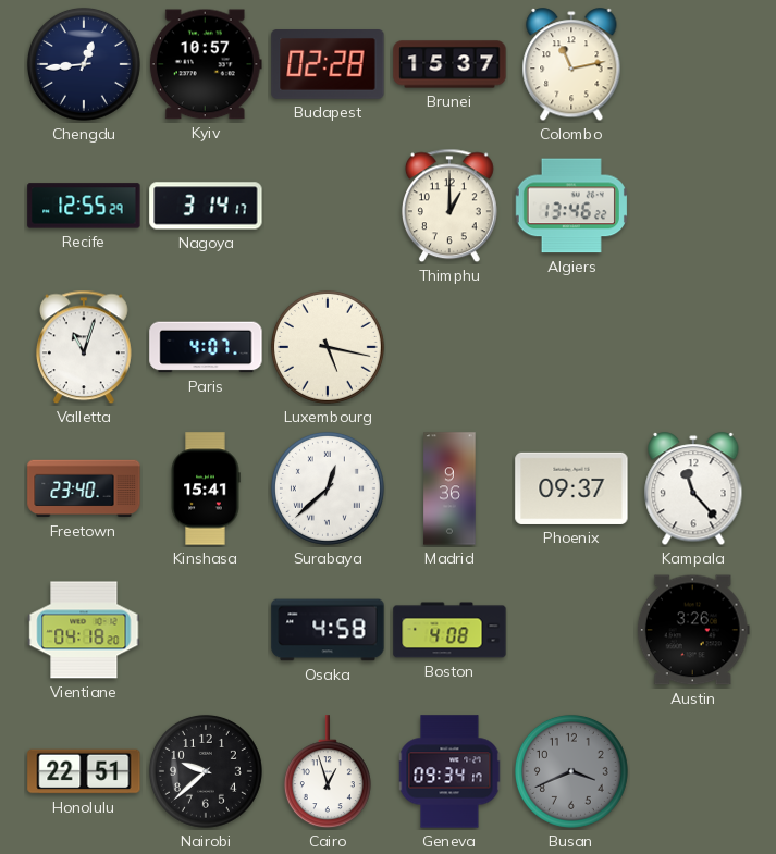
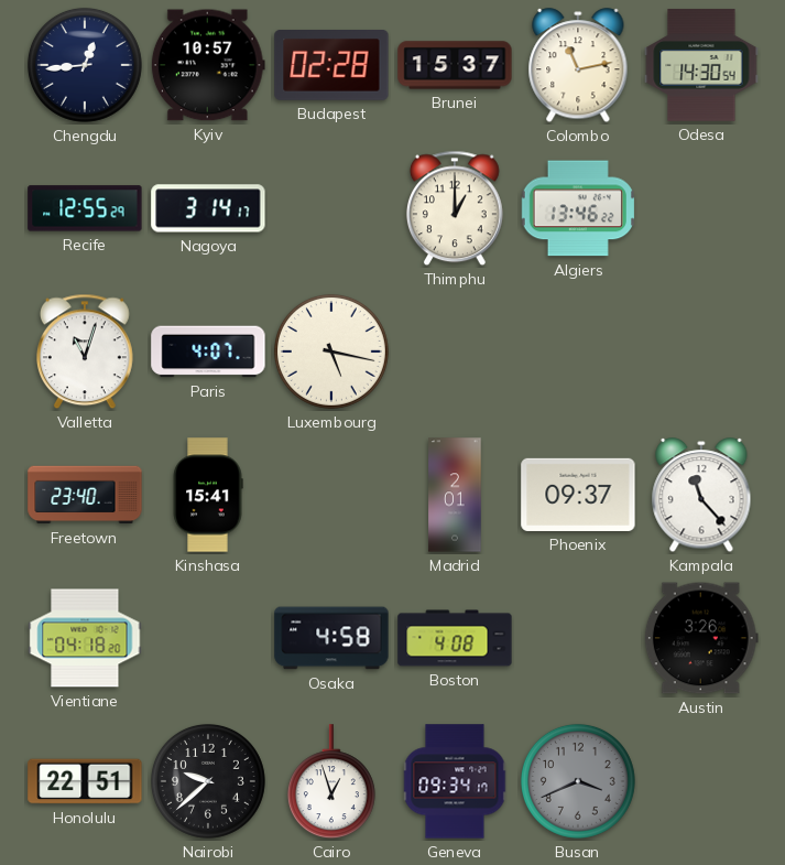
Odesa: none -> 14:30 (701, 65)
Surabaya: 12:38 -> none (328, 488)
Madrid: 9:36 -> 2:01 (455, 495)
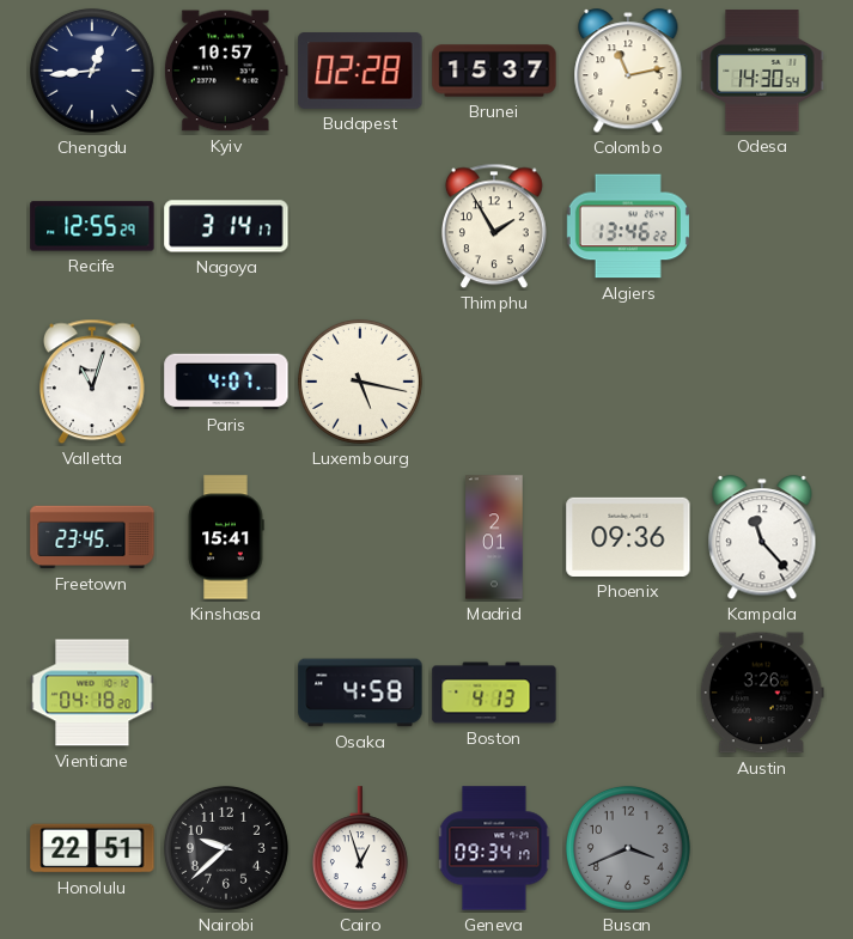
Thimphu: 1:00 -> 1:55 (494, 226)
Freetown: 23:40 -> 23:45 (92, 537)
Phoenix: 09:37 -> 09:36 (628, 537)
Boston: 4:08 -> 4:13 (494, 693)
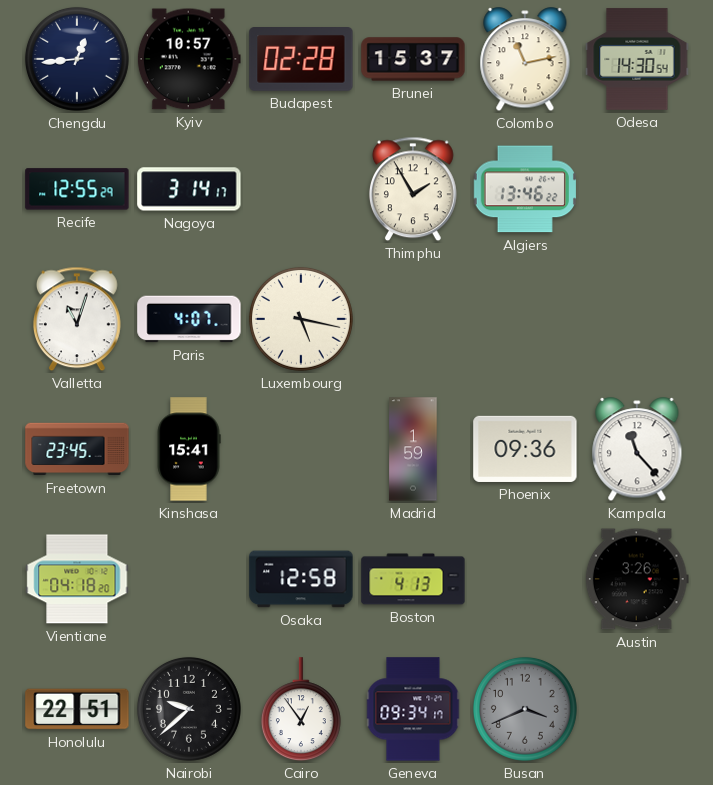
Madrid: 2:01 -> 1:59 (413, 449)
Osaka: 4:58 -> 12:58 (301, 579)
Cairo: 12:57 -> 12:54 (301, 710)
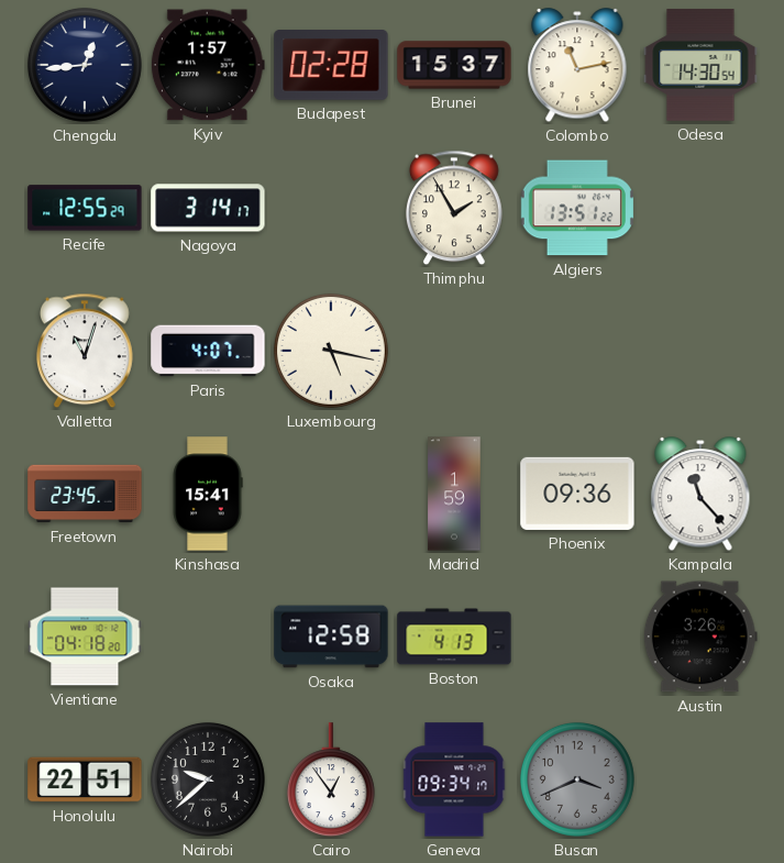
Kyiv: 10:57 -> 1:57 (208, 65)
Algiers: 13:46 -> 13:51 (577, 208)
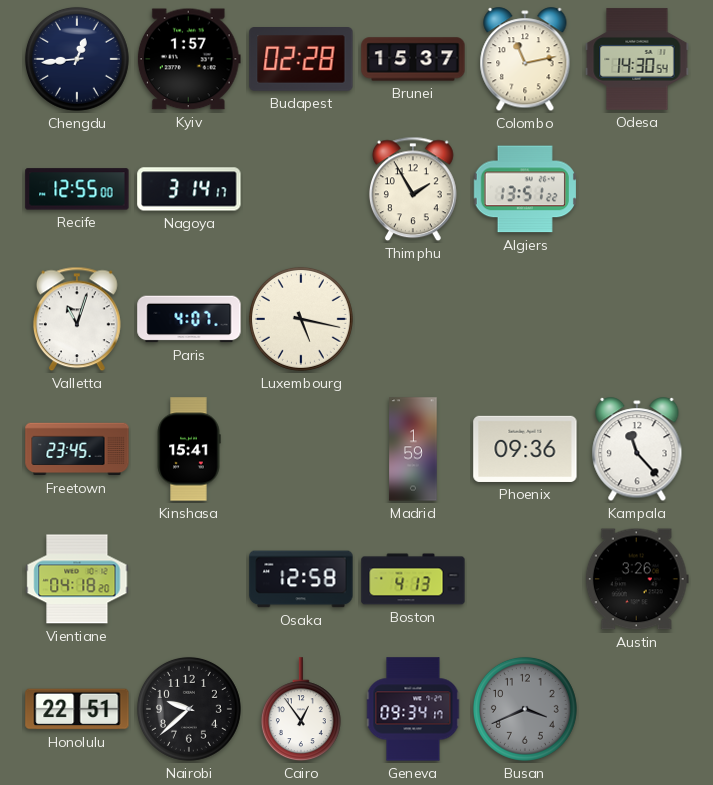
Recife: 12:55:29 -> 12:55:00 (77, 189)
